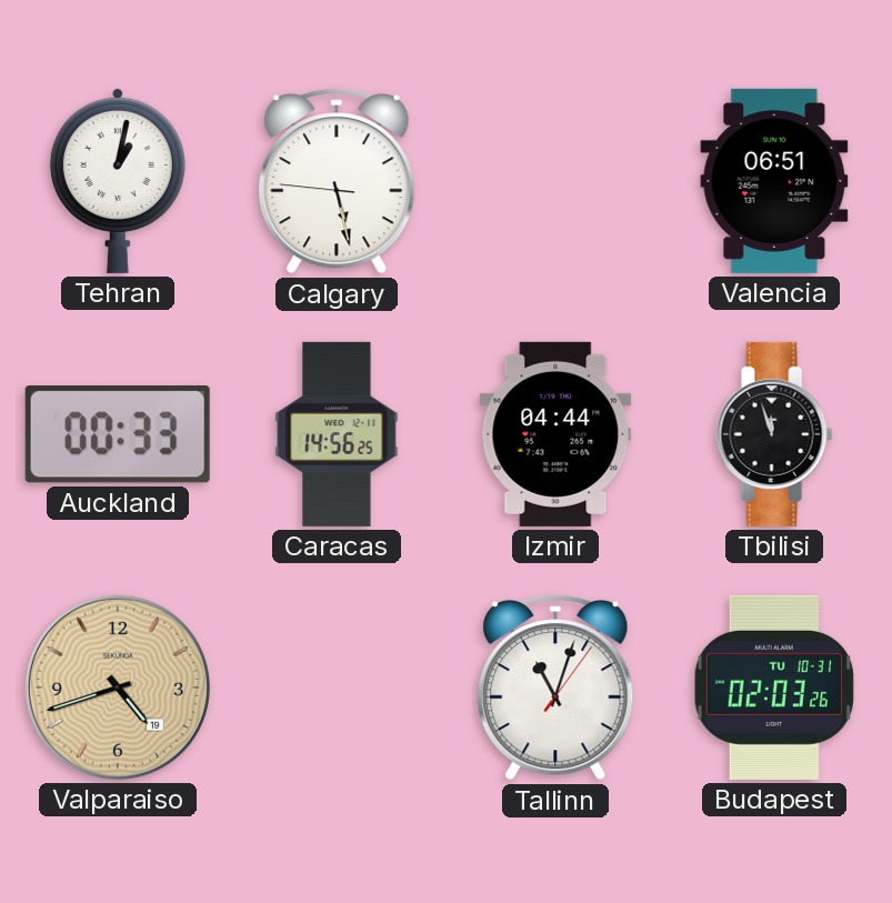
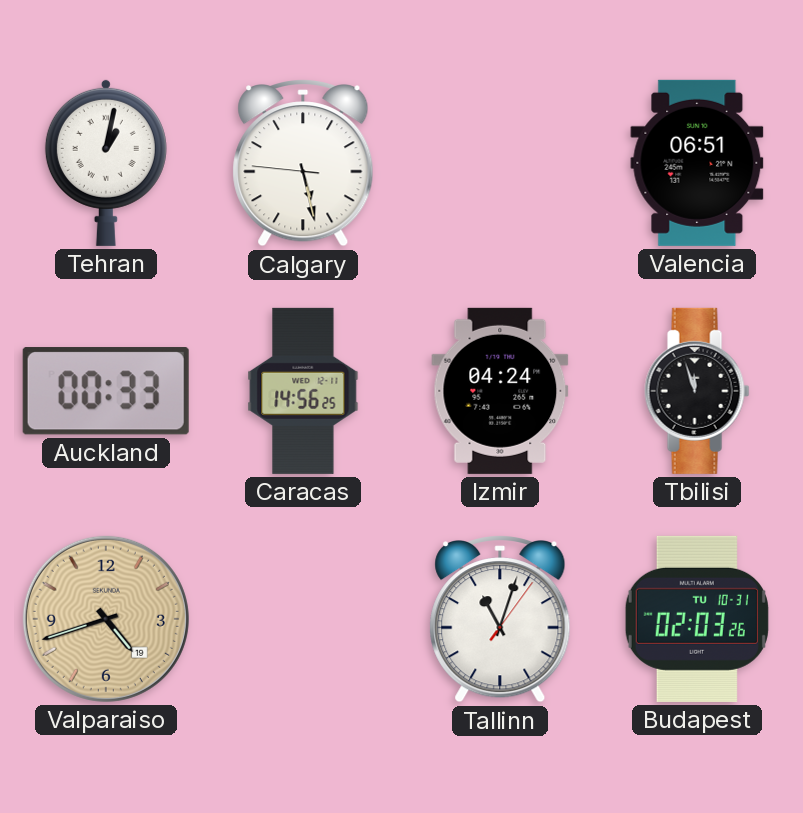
Izmir: 04:44 -> 04:24 (500, 391)
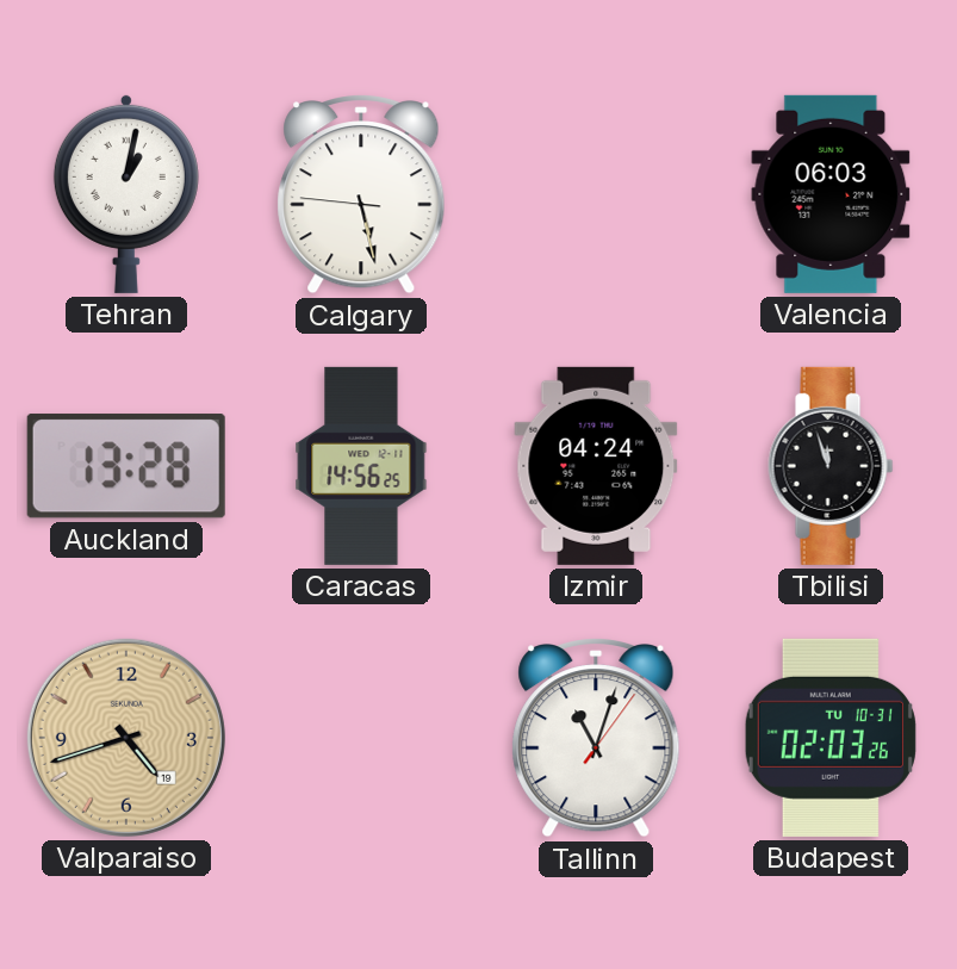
Valencia: 06:51 -> 06:03 (831, 194)
Auckland: 00:33 -> 13:28 (126, 466)
